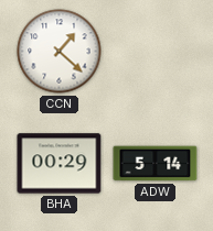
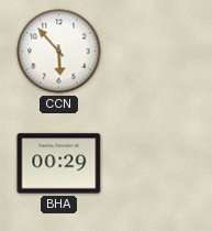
CCN: 1:22 -> 5:53 (59, 52)
ADW: 5:14 -> none (156, 164)
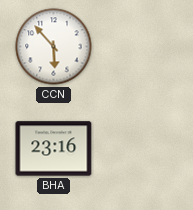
BHA: 00:29 -> 23:16 (54, 149)
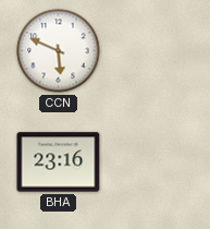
CCN: 5:53 -> 5:49 (59, 51)
